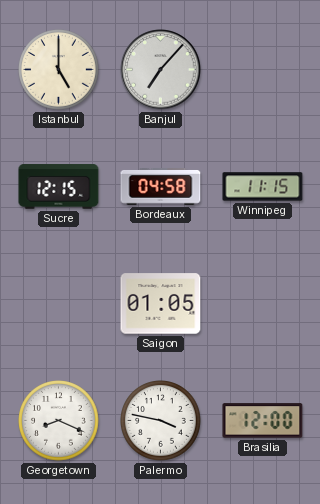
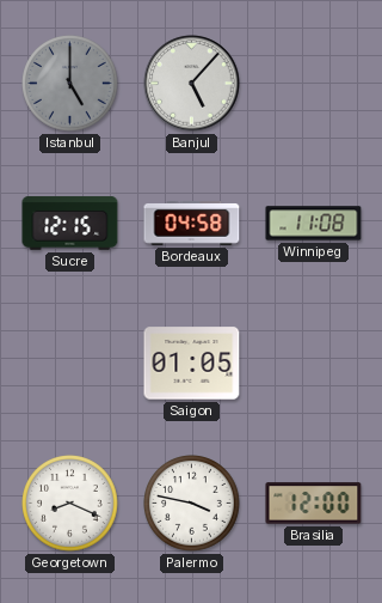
Istanbul dial: cream -> grey (70, 84)
Banjul: 7:07 -> 5:07 (192, 84)
Winnipeg: 11:15 -> 11:08 (314, 224)
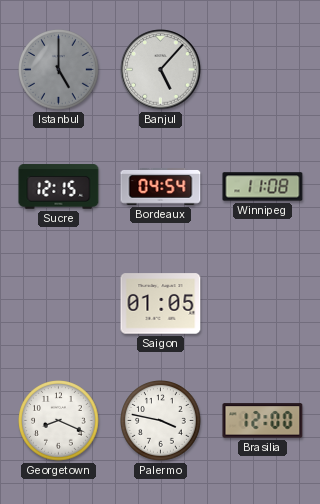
Bordeaux: 04:58 -> 04:54 (161, 187)
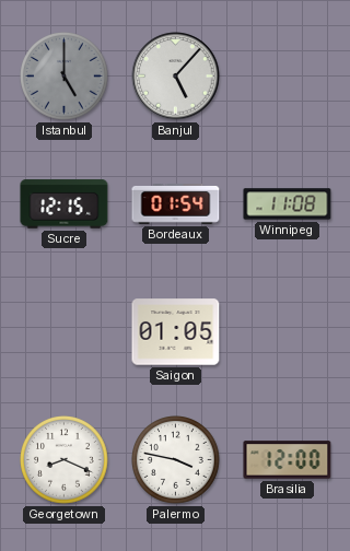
Bordeaux: 04:54 -> 01:54 (176, 204)
